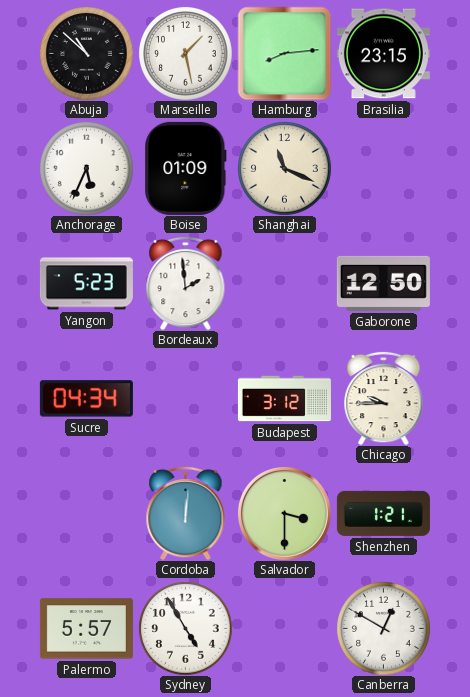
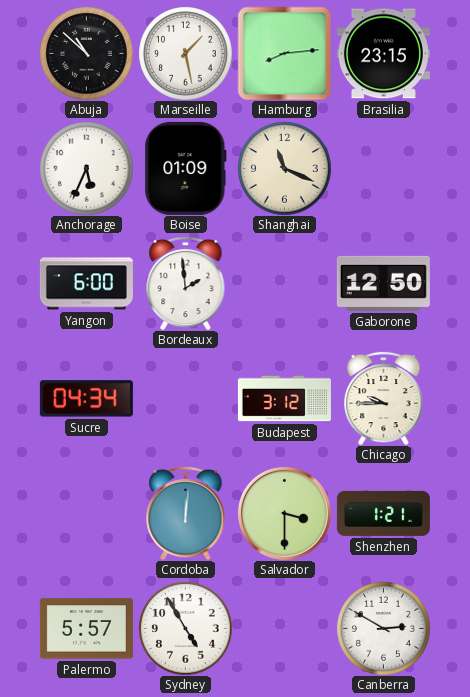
Yangon: 5:23 -> 6:00 (86, 284)
Canberra: 12:50 -> 2:50 (384, 629)
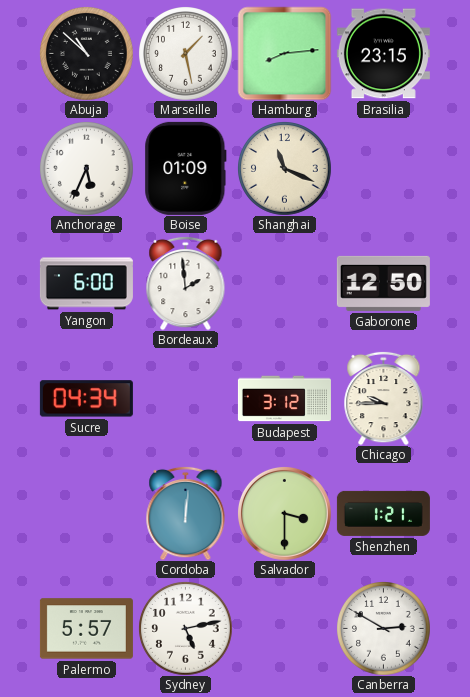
Sydney: 4:55 -> 5:13 (186, 629)
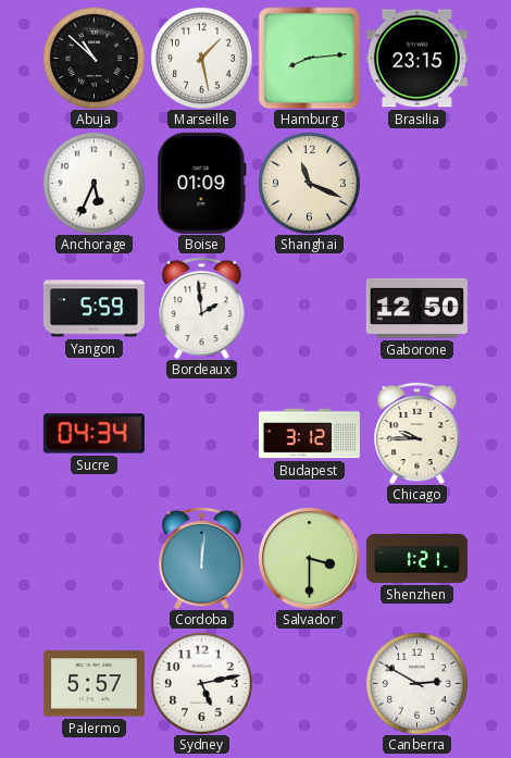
Yangon: 6:00 -> 5:59 (94, 309)
